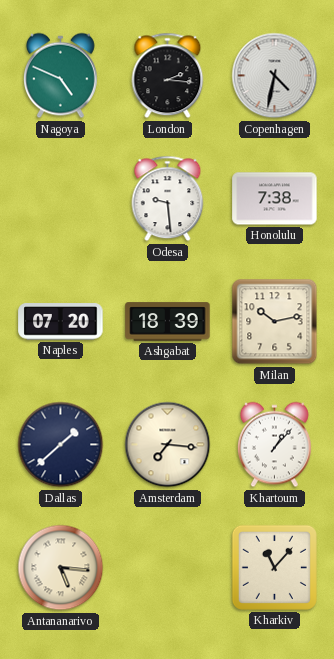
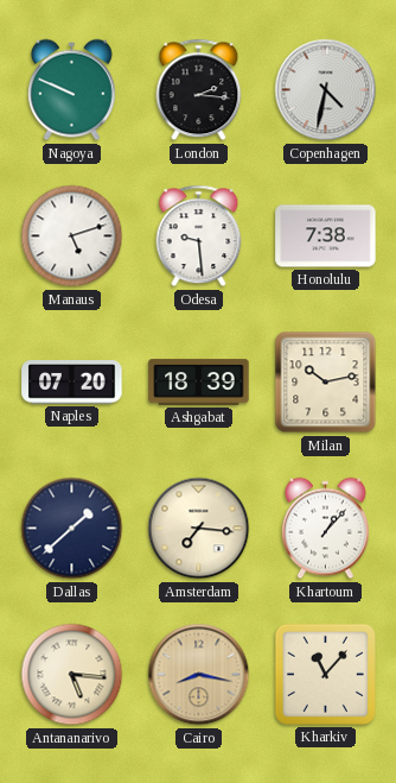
Nagoya: 4:49 -> 9:49 (72, 90)
Manaus: none -> 5:12 (72, 236)
Cairo: none -> 8:17 (199, 675)
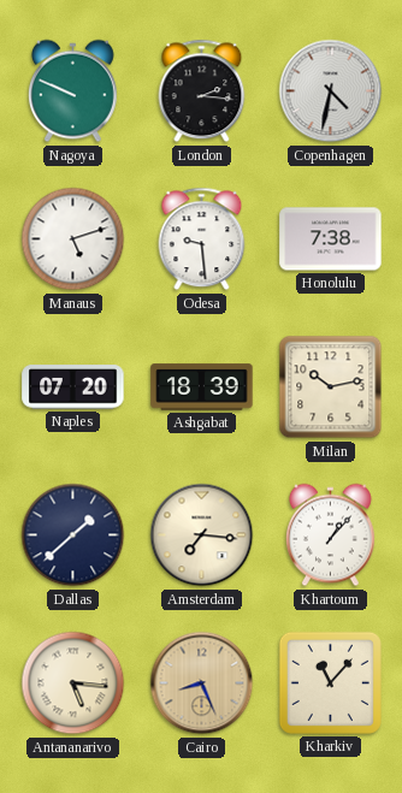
Cairo: 8:17 -> 8:26 (202, 683)
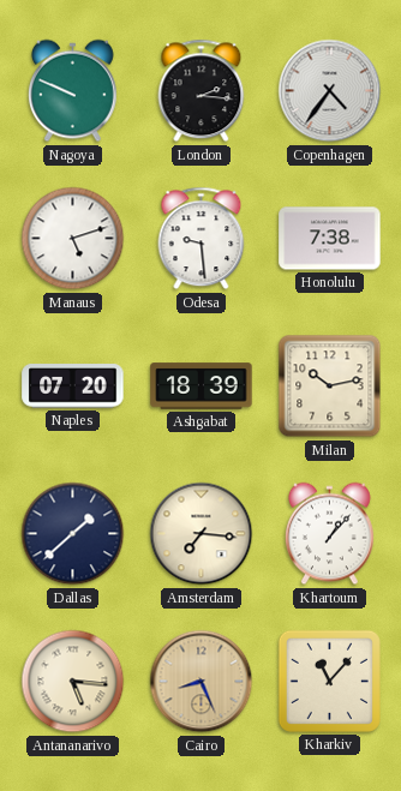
Copenhagen: 4:32 -> 4:36 (330, 91)
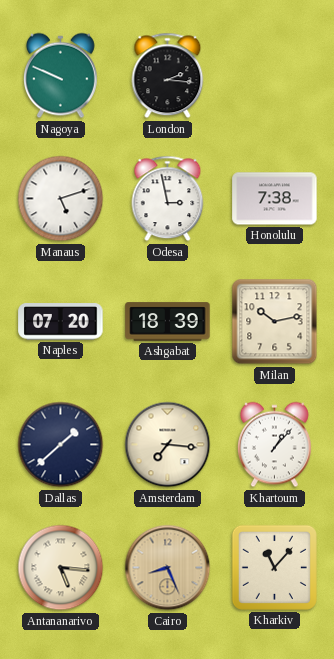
Copenhagen: 4:36 -> none (330, 91)
Odesa: 9:29 -> 2:58 (168, 199)
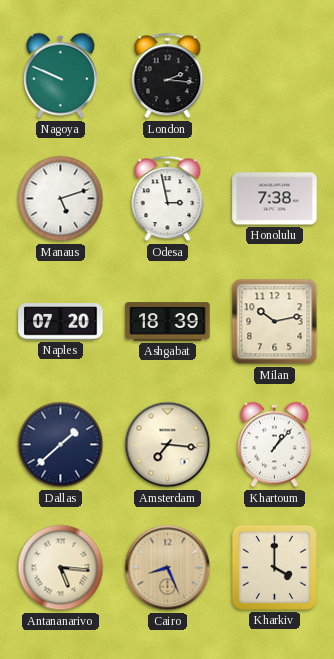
Kharkiv: 11:07 -> 4:00 (274, 567)
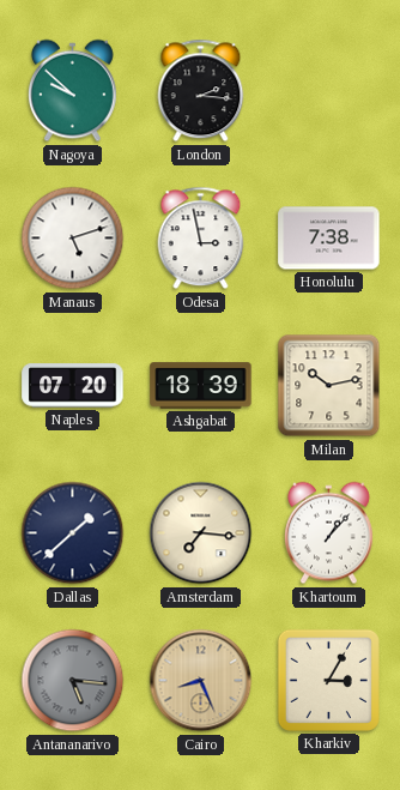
Nagoya: 9:49 -> 9:52 (73, 91)
Antananarivo dial: cream -> grey (73, 681)
Kharkiv: 4:00 -> 3:05 (328, 680)
